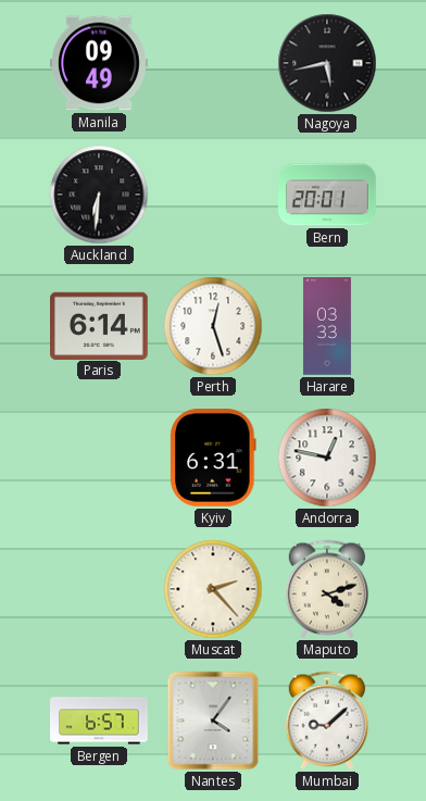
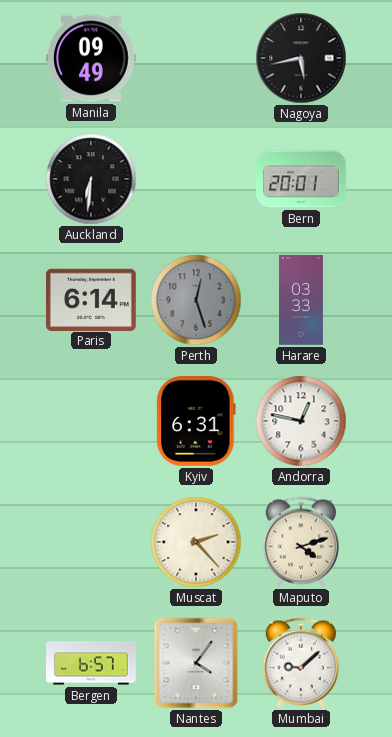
Perth dial: white -> grey (196, 300)
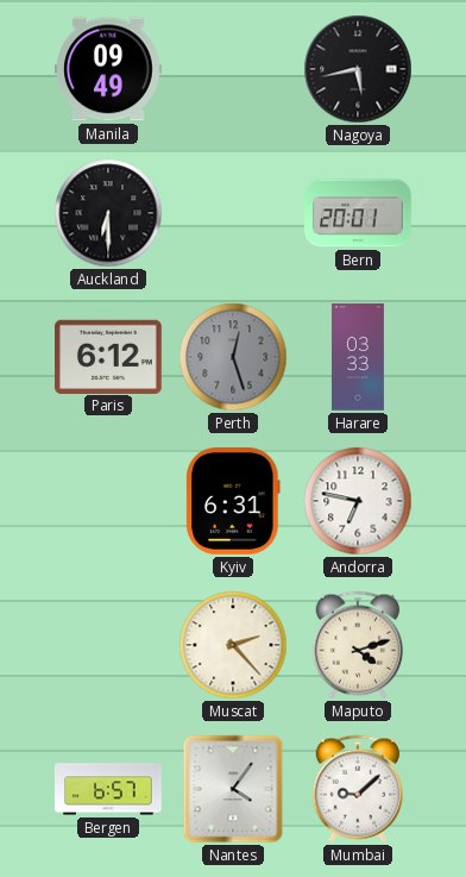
Auckland: 6:31 -> 6:30 (108, 213)
Paris: 6:14 -> 6:12 (109, 356)
Andorra: 12:47 -> 6:47 (358, 501)
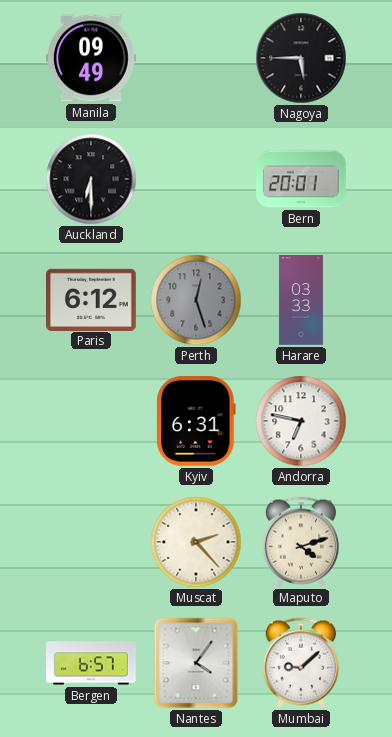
Nagoya: 5:43 -> 5:45 (301, 58)
